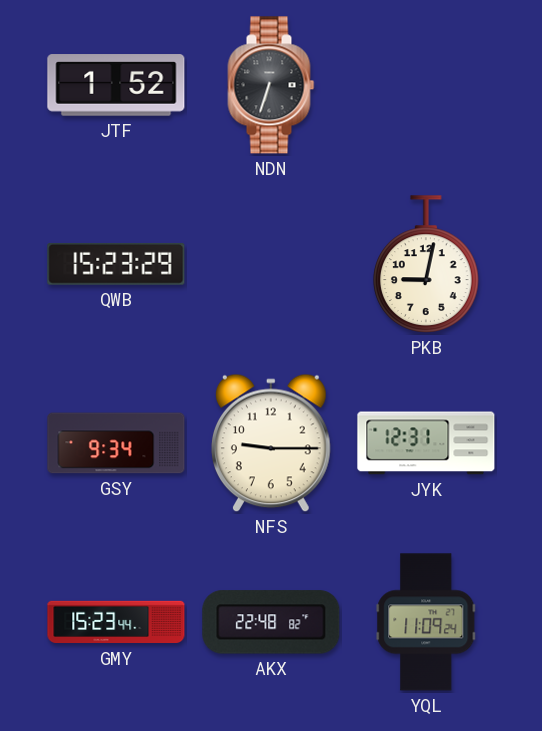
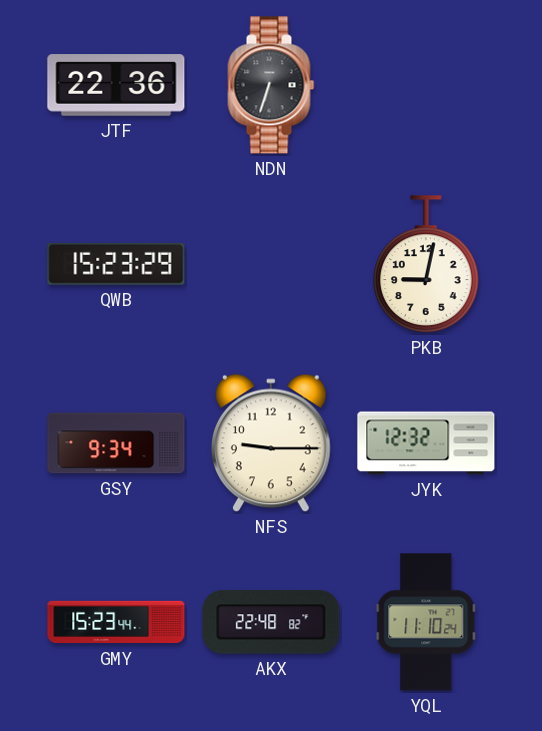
JTF: 1:52 -> 22:36 (116, 85)
JYK: 12:31 -> 12:32 (426, 443)
YQL: 11:09 -> 11:10 (426, 622)
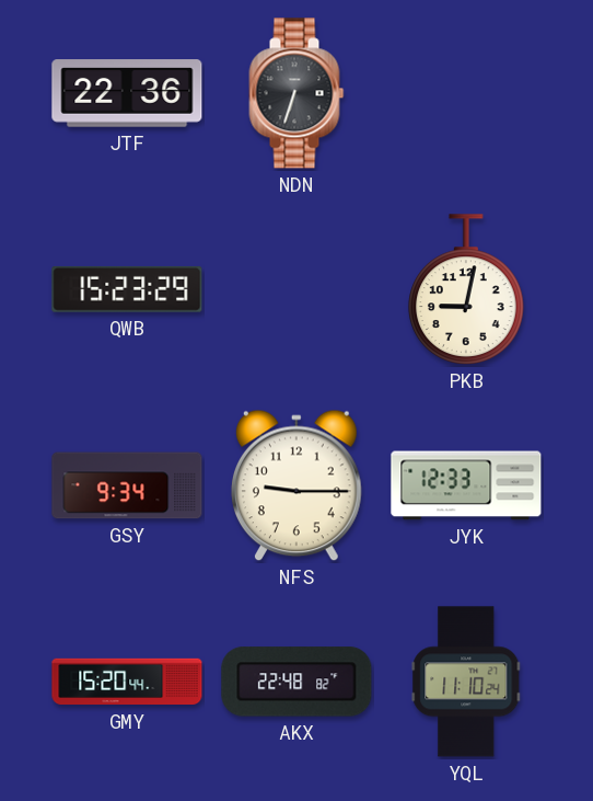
JYK: 12:32 -> 12:33 (466, 485)
GMY: 15:23 -> 15:20 (127, 682)
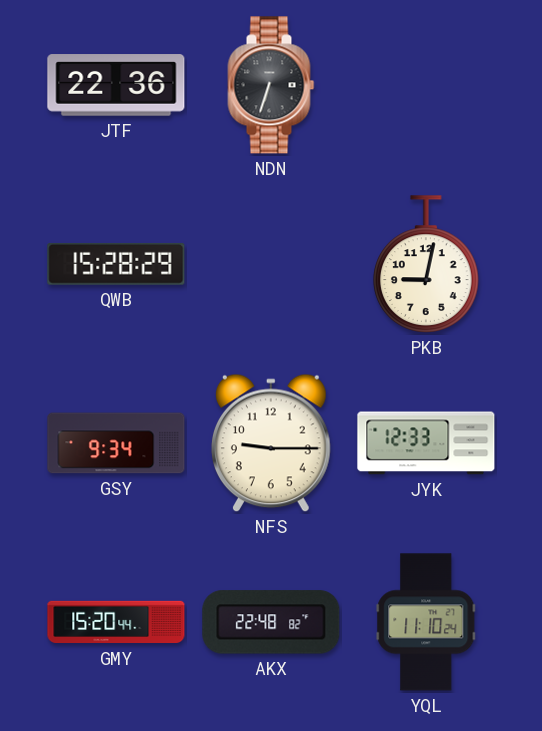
QWB: 15:23 -> 15:28 (116, 264)
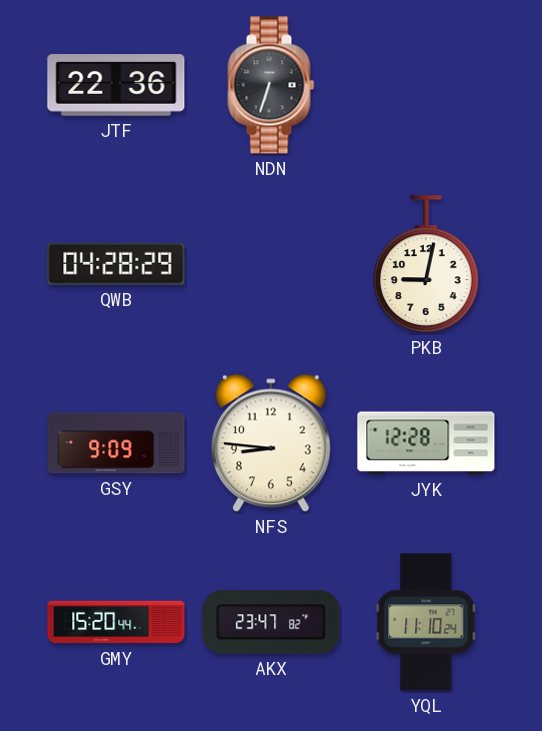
QWB: 15:28 -> 04:28 (116, 264)
GSY: 9:34 -> 9:09 (116, 443)
NFS: 9:15 -> 8:46 (272, 443)
JYK: 12:33 -> 12:28 (426, 443)
AKX: 22:48 -> 23:47 (271, 622)
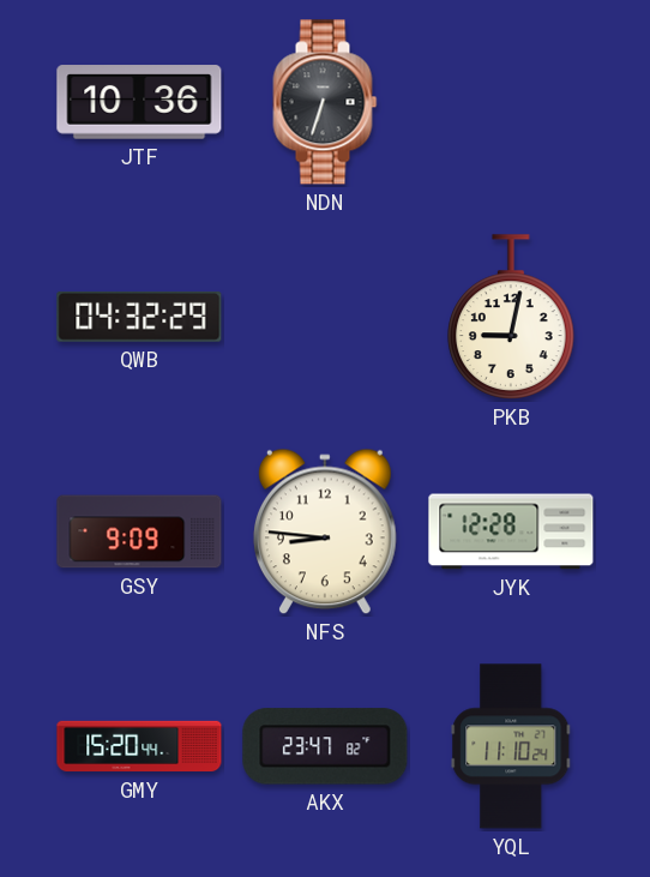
JTF: 22:36 -> 10:36 (139, 102)
QWB: 04:28 -> 04:32 (139, 317)
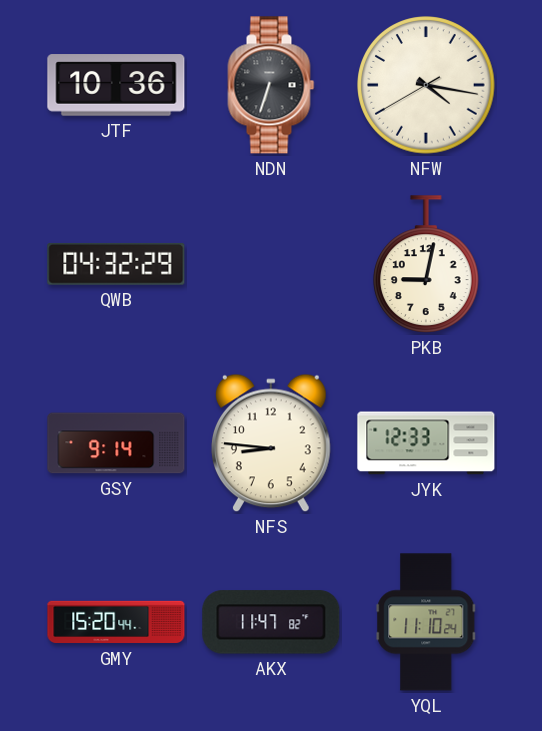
NFW: none -> 4:16 (426, 85)
GSY: 9:09 -> 9:14 (116, 443)
JYK: 12:28 -> 12:33 (426, 443)
AKX: 23:47 -> 11:47 (271, 622)
